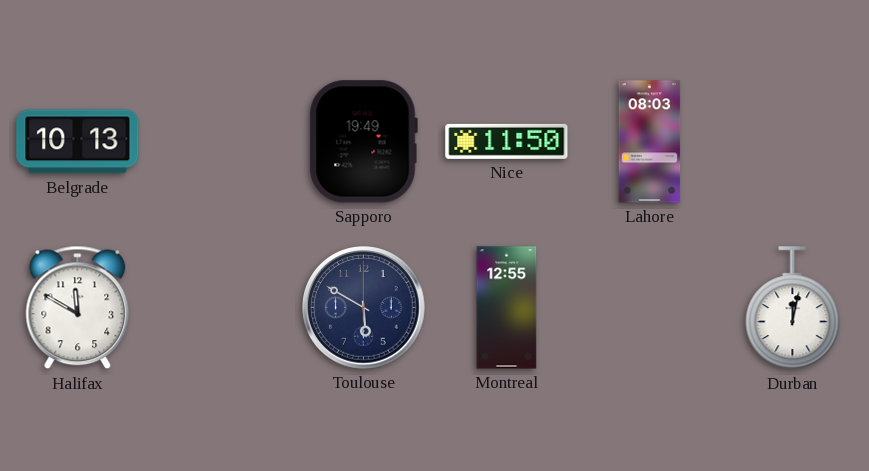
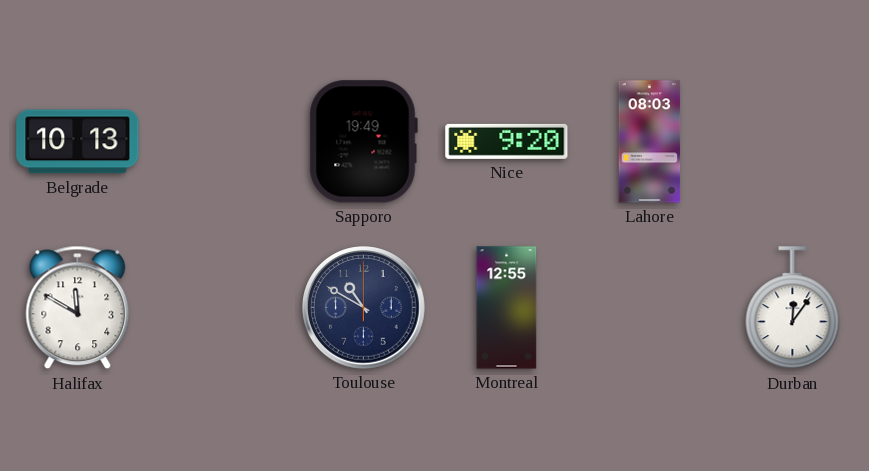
Nice: 11:50 -> 9:20 (507, 141)
Toulouse: 5:50 -> 10:50 (364, 308)
Durban: 12:02 -> 12:06 (793, 308)
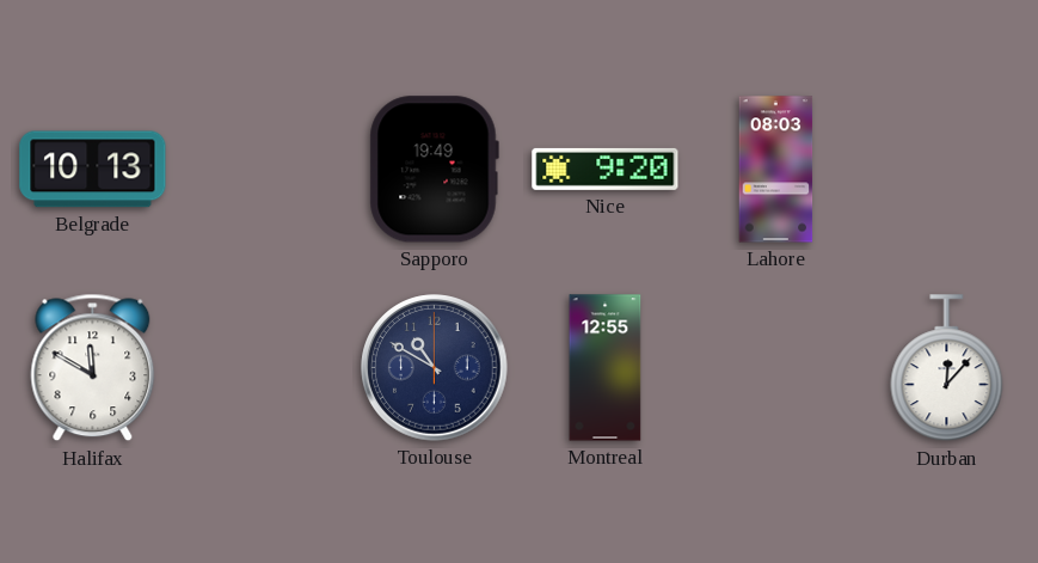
Durban: 12:06 -> 12:07 (947, 368)
